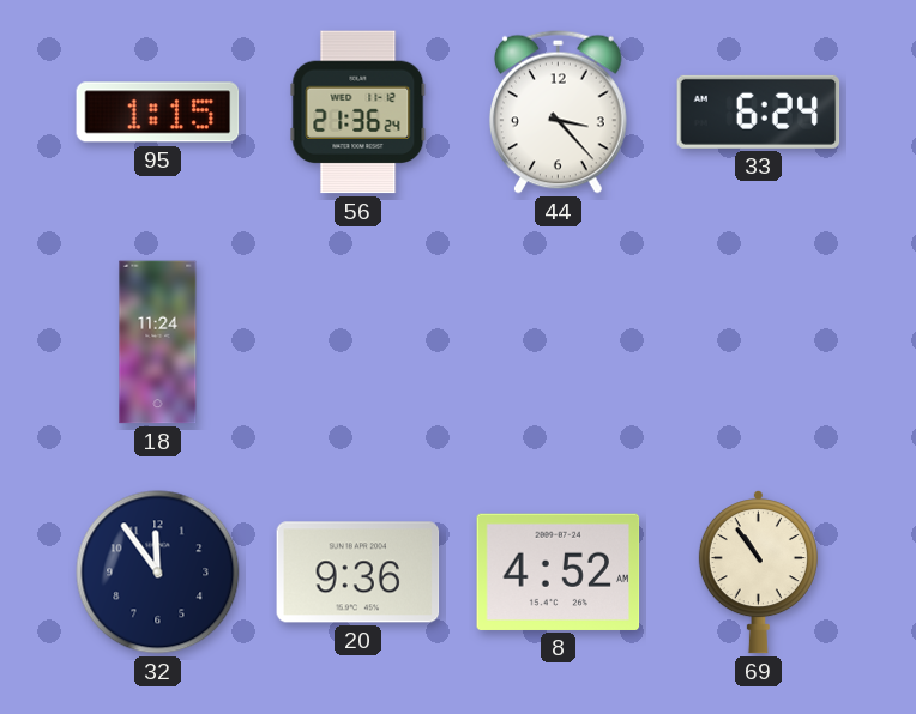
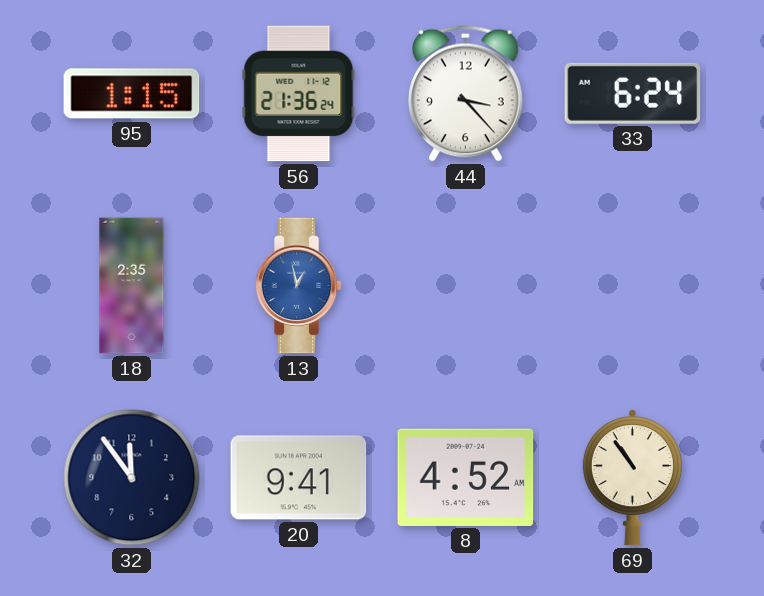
18: 11:24 -> 2:35 (132, 286)
13: none -> 12:58 (298, 286)
20: 9:36 -> 9:41 (299, 478)
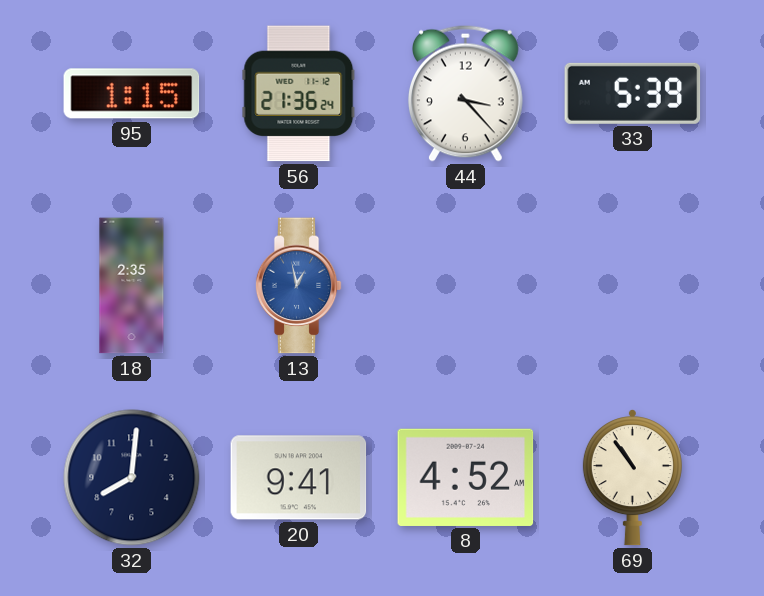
33: 6:24 -> 5:39 (633, 93)
32: 11:54 -> 8:01 (132, 478)
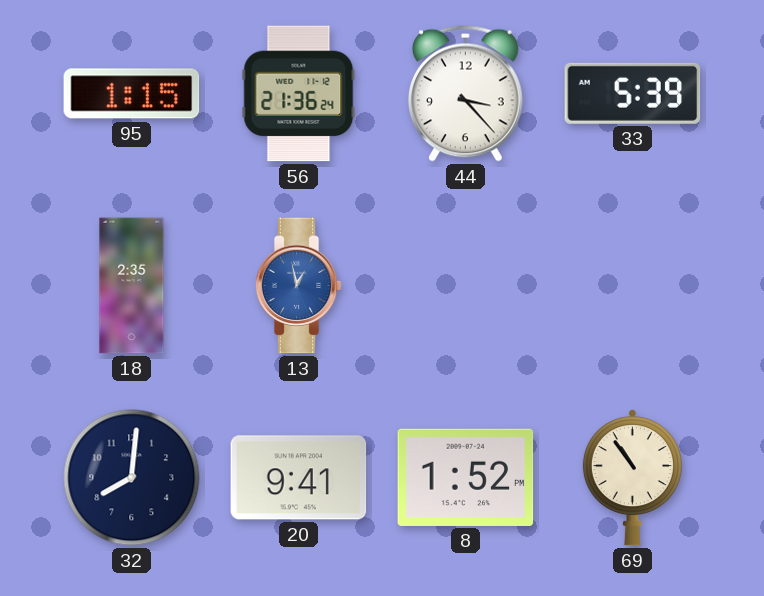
8: 4:52 -> 1:52 (466, 477)
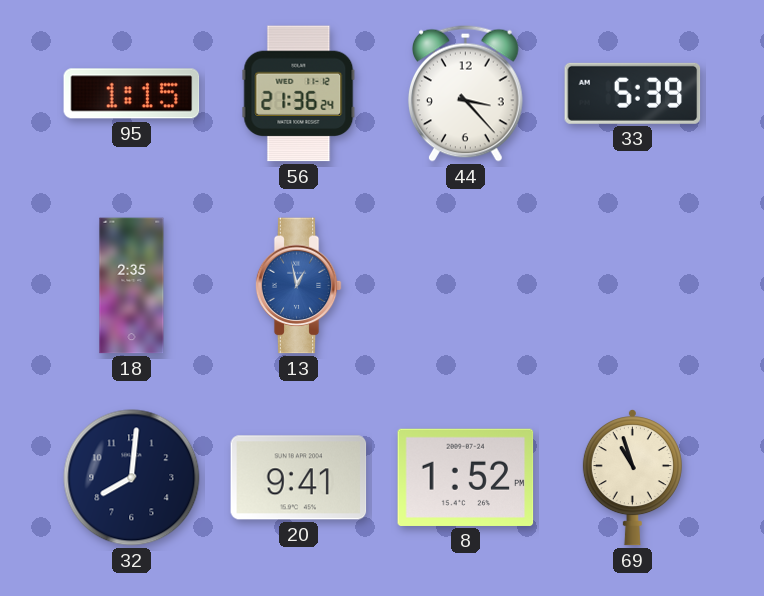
69: 10:54 -> 10:57 (632, 478)
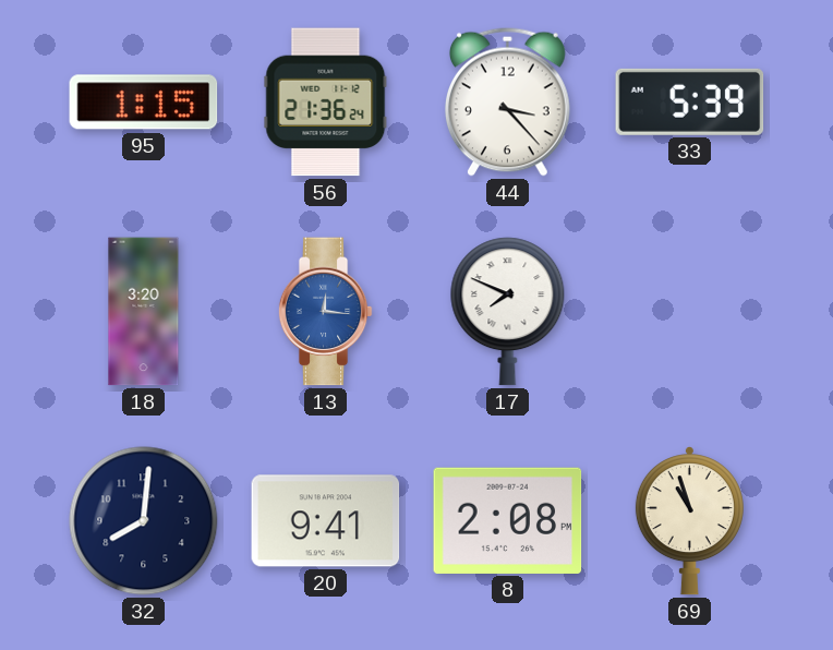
18: 2:35 -> 3:20 (144, 312)
13: 12:58 -> 12:16 (325, 312)
17: none -> 7:49 (508, 312)
8: 1:52 -> 2:08 (508, 520)
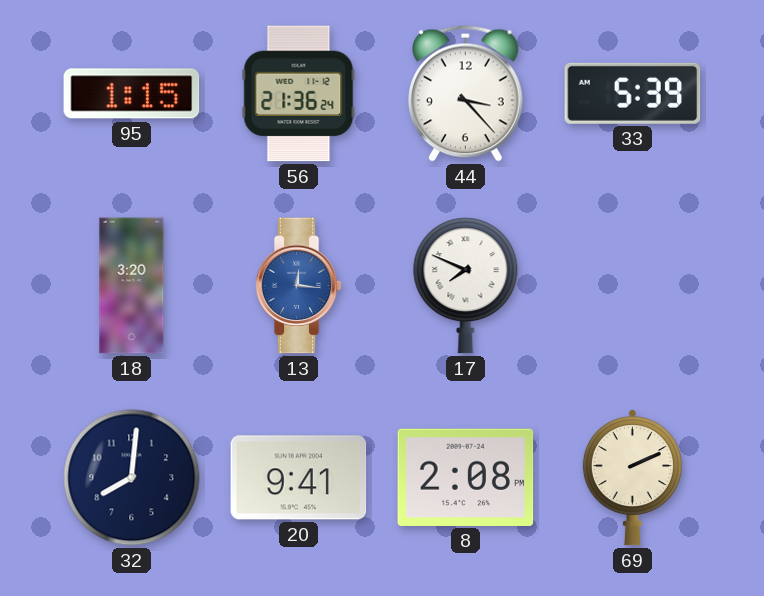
69: 10:57 -> 2:11 (632, 478)
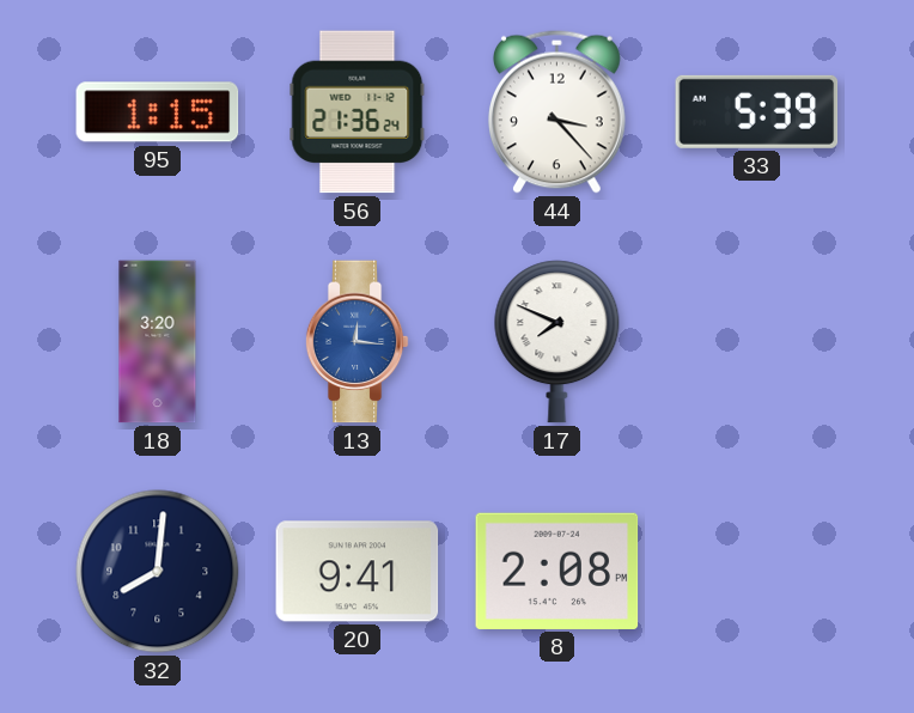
69: 2:11 -> none (632, 478)
